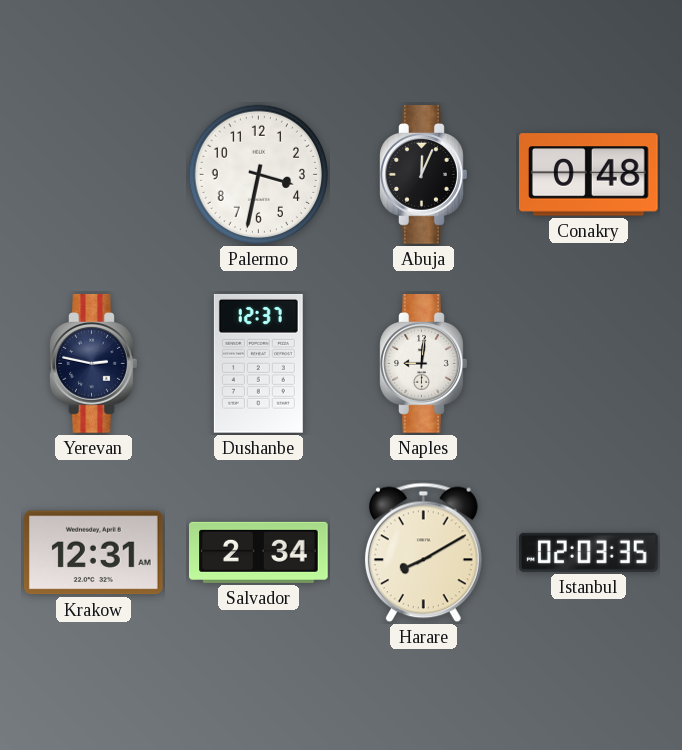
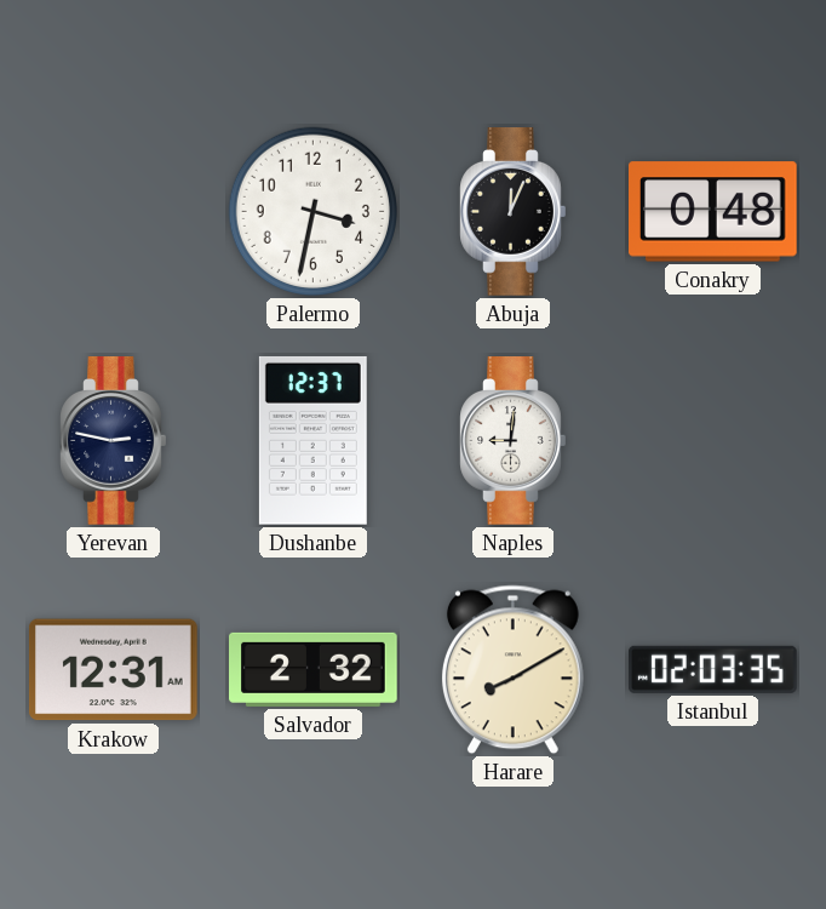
Salvador: 2:34 -> 2:32 (314, 669)
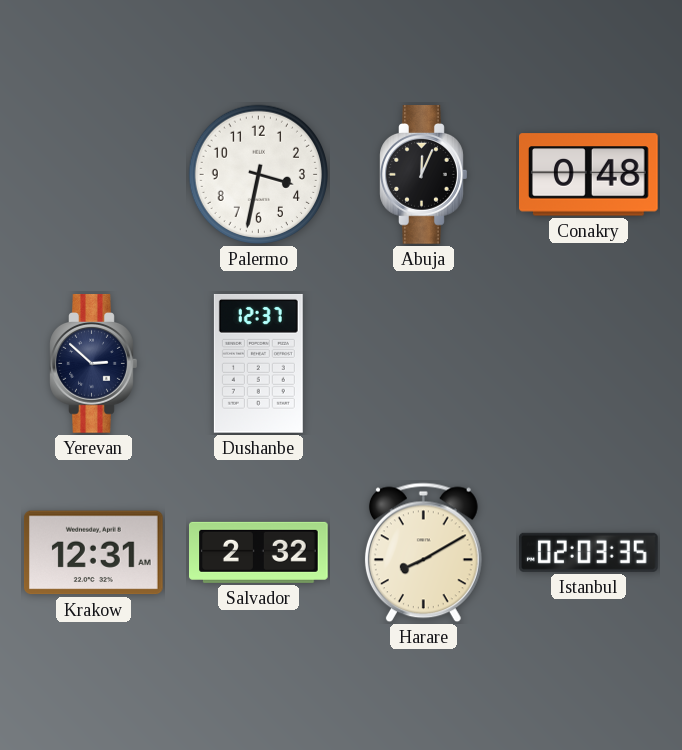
Yerevan: 2:47 -> 2:52 (94, 364)
Naples: 9:01 -> none (514, 441)
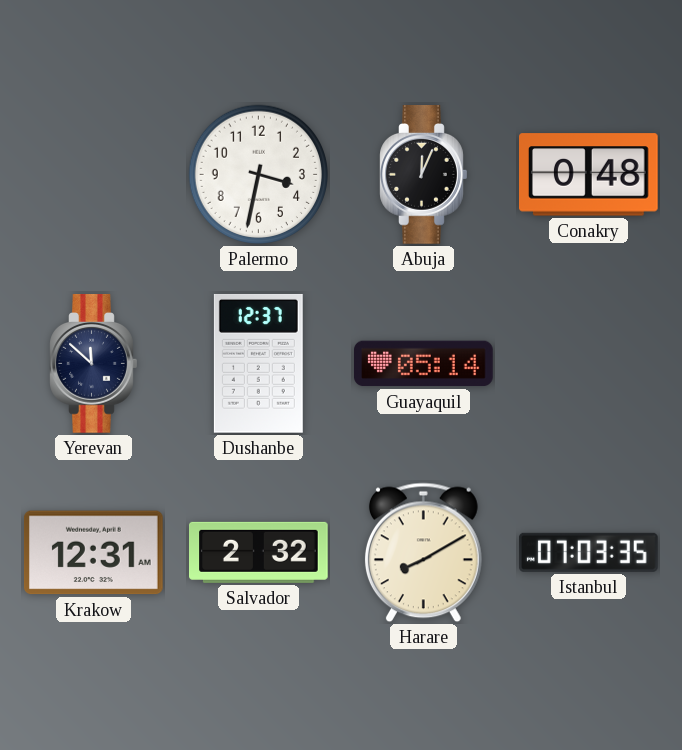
Yerevan: 2:52 -> 11:52 (94, 364)
Guayaquil: none -> 05:14 (424, 364)
Istanbul: 02:03 -> 07:03 (589, 552)
